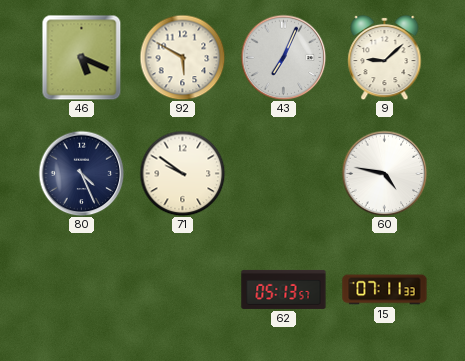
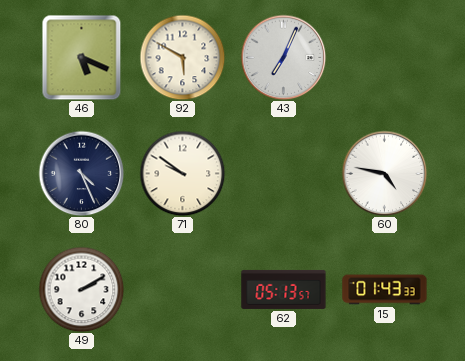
9: 9:08 -> none (385, 57)
49: none -> 2:10 (81, 289)
15: 07:11 -> 01:43 (385, 290)
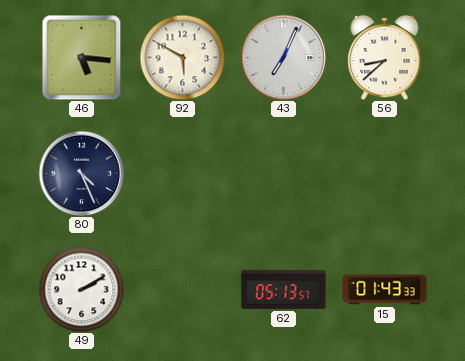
46: 5:19 -> 5:16 (82, 57)
56: none -> 8:38 (385, 57)
71: 9:51 -> none (182, 173)
60: 4:47 -> none (384, 173)
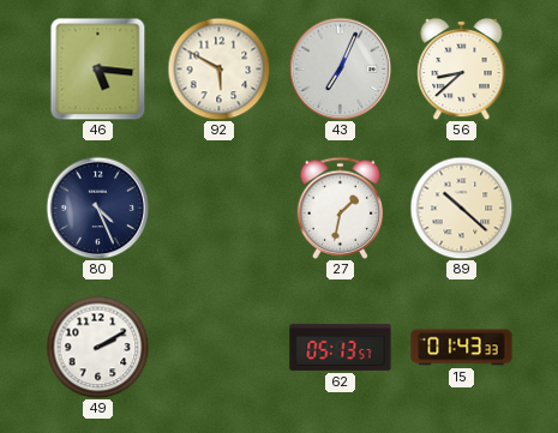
27: none -> 1:32 (341, 208)
89: none -> 10:22 (461, 208)
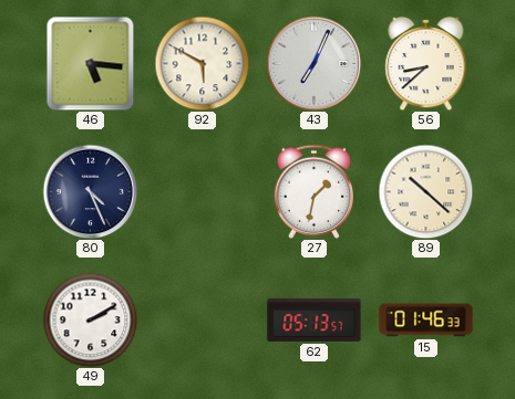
15: 01:43 -> 01:46 (426, 321)
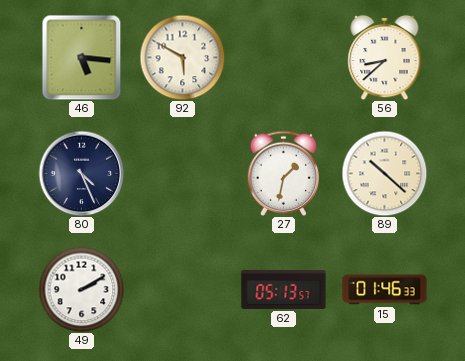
43: 7:04 -> none (313, 63)
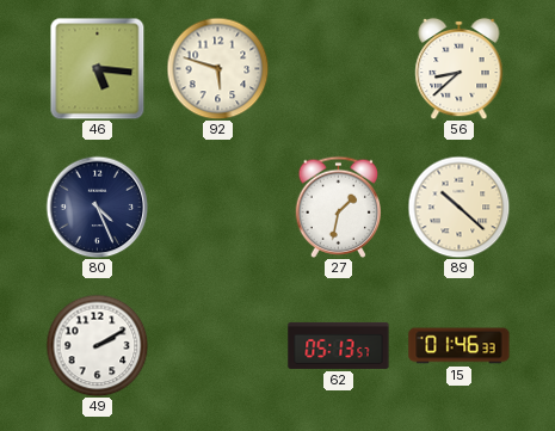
92: 5:50 -> 5:48 (217, 68)
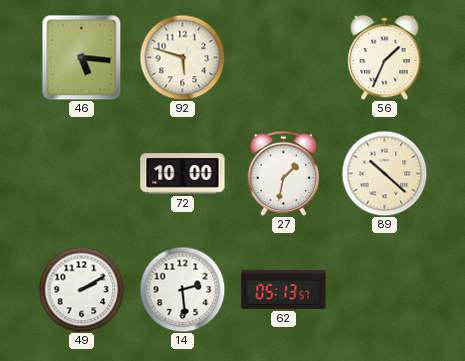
56: 8:38 -> 1:34 (385, 57)
80: 4:26 -> none (97, 207)
72: none -> 10:00 (183, 174)
14: none -> 2:29 (182, 289)
15: 01:46 -> none (460, 346)
